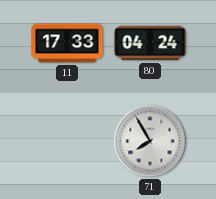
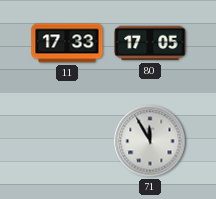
80: 04:24 -> 17:05 (150, 43)
71: 7:55 -> 11:55 (150, 141)
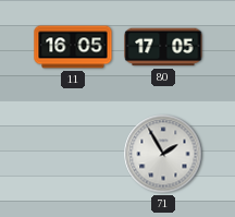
11: 17:33 -> 16:05 (73, 47)
71: 11:55 -> 1:55 (163, 154)
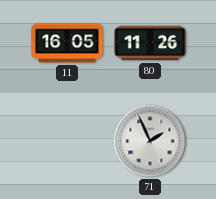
80: 17:05 -> 11:26 (150, 43)
71: 1:55 -> 1:56 (150, 141)
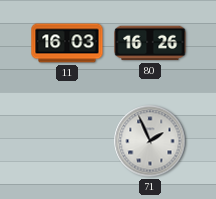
11: 16:05 -> 16:03 (67, 43)
80: 11:26 -> 16:26 (150, 43)
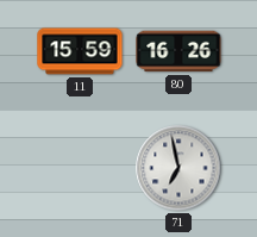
11: 16:03 -> 15:59 (80, 51)
71: 1:56 -> 6:58 (178, 168)
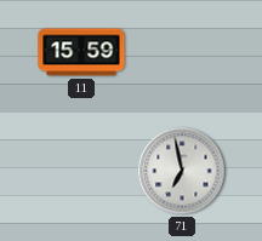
80: 16:26 -> none (178, 51)
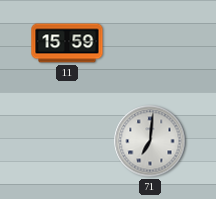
71: 6:58 -> 7:01 (150, 141)
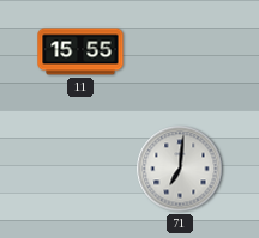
11: 15:59 -> 15:55 (80, 51)
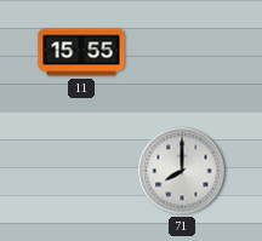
71: 7:01 -> 8:00 (182, 171)
